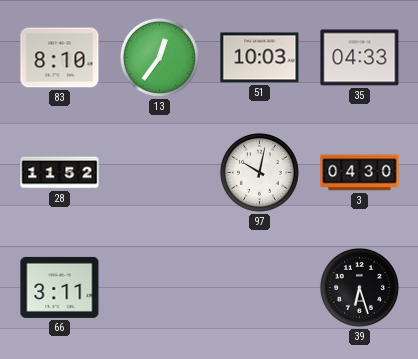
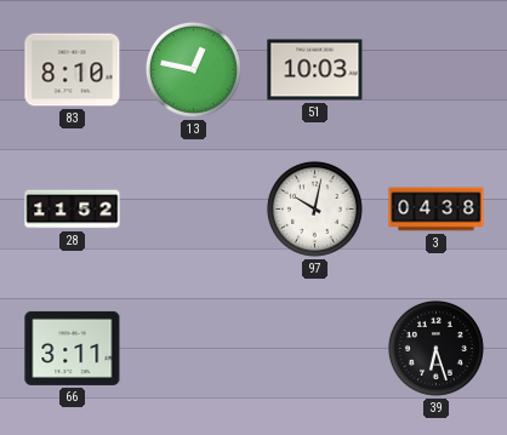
13: 12:36 -> 12:47 (193, 69)
35: 04:33 -> none (360, 58)
3: 04:30 -> 04:38 (437, 210)
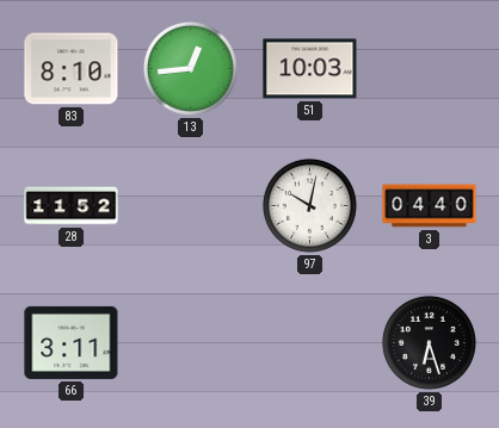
13: 12:47 -> 12:44 (190, 68)
3: 04:38 -> 04:40 (430, 206)
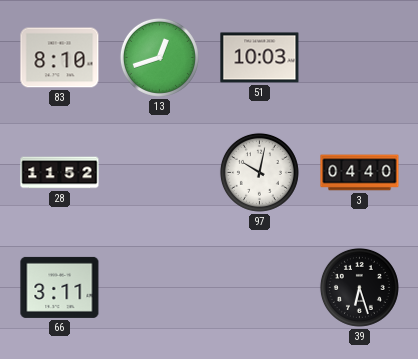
13: 12:44 -> 12:42 (159, 57)
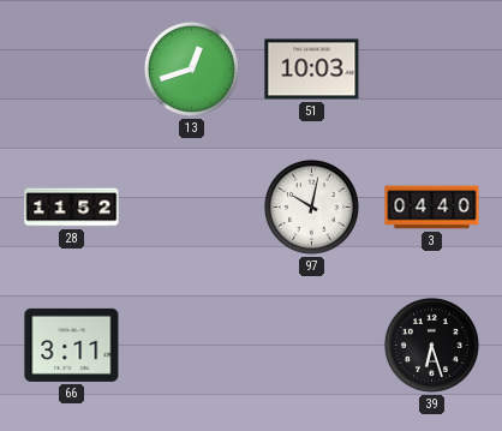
83: 8:10 -> none (60, 58)
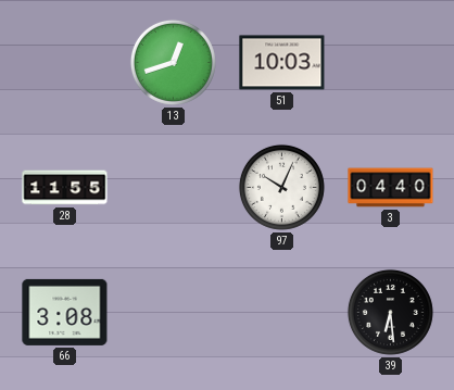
28: 11:52 -> 11:55 (65, 188)
97: 10:02 -> 10:04 (281, 187)
66: 3:11 -> 3:08 (65, 312)
39: 6:27 -> 6:29 (390, 312)
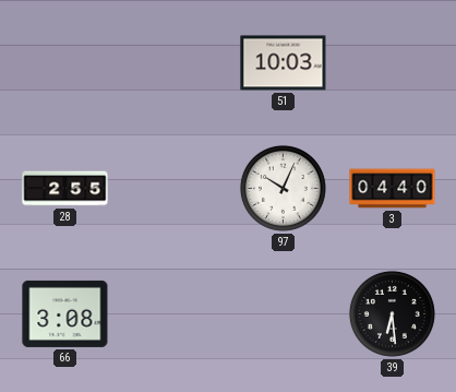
13: 12:42 -> none (173, 62)
28: 11:55 -> 2:55 (65, 189)
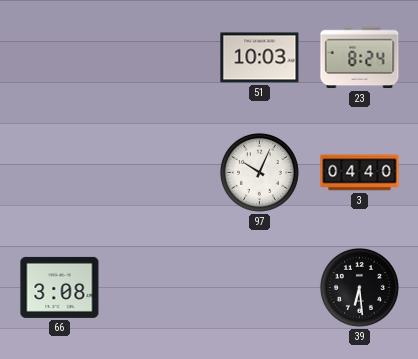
23: none -> 8:24 (360, 58)
28: 2:55 -> none (65, 189)
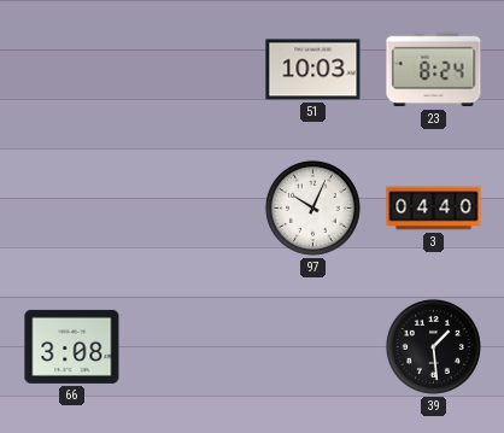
39: 6:29 -> 1:29 (433, 346)
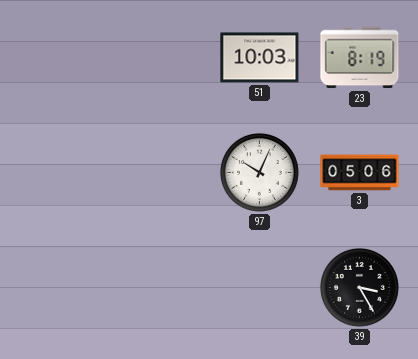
23: 8:24 -> 8:19 (360, 58)
3: 04:40 -> 05:06 (360, 173)
66: 3:08 -> none (72, 346)
39: 1:29 -> 3:25 (359, 287)
